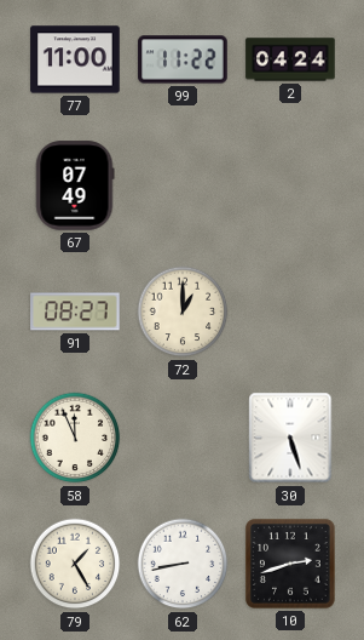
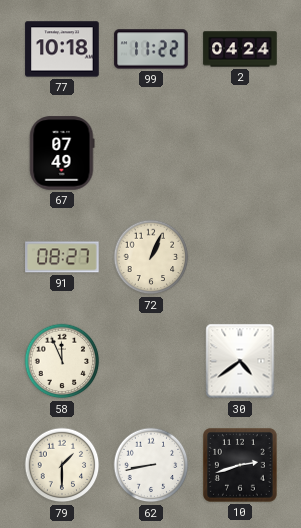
77: 11:00 -> 10:18 (62, 49)
72: 1:00 -> 1:04 (151, 257)
30: 5:27 -> 4:39 (240, 361)
79: 1:25 -> 1:30 (62, 465)
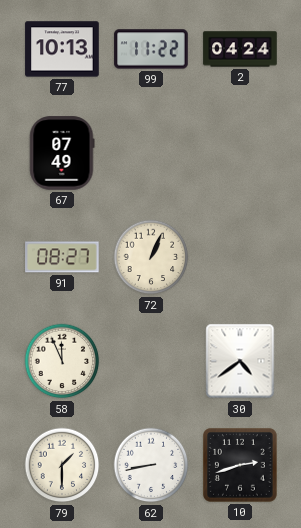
77: 10:18 -> 10:13 (62, 49)
